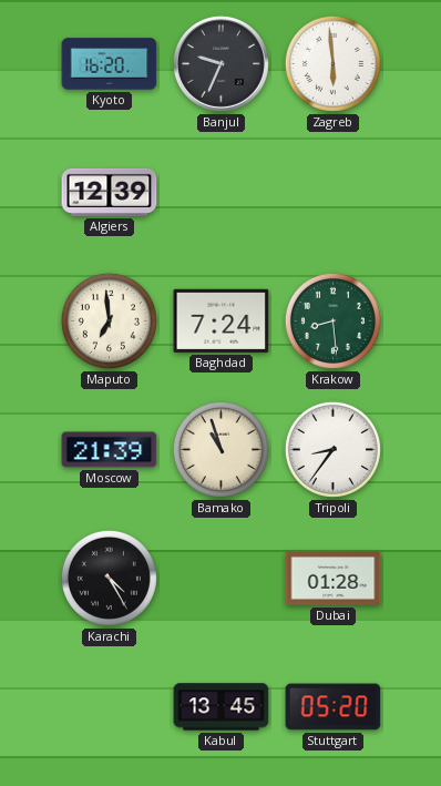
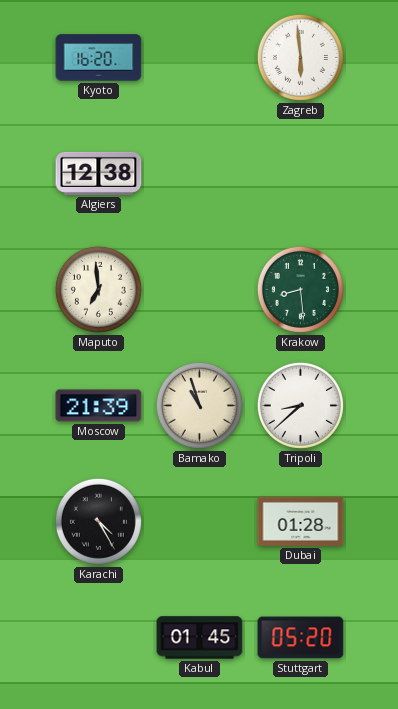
Banjul: 9:34 -> none (221, 63)
Algiers: 12:39 -> 12:38 (99, 173)
Baghdad: 7:24 -> none (222, 320)
Tripoli: 8:36 -> 8:38 (300, 405)
Kabul: 13:45 -> 01:45 (200, 638)
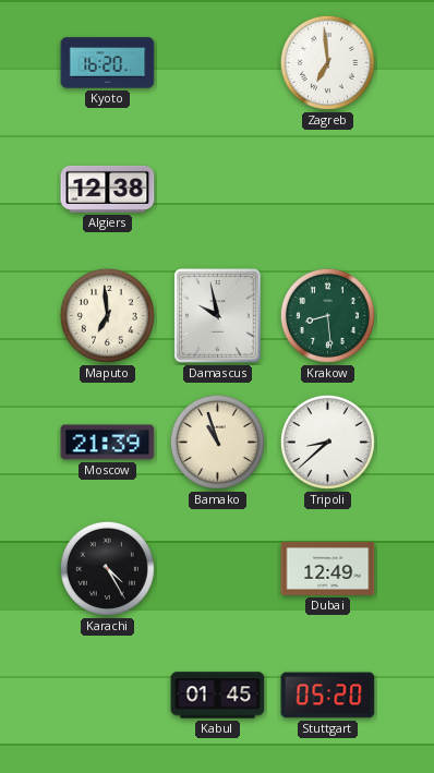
Zagreb: 5:59 -> 6:59 (327, 62)
Damascus: none -> 9:58 (218, 316)
Dubai: 01:28 -> 12:49 (328, 568)
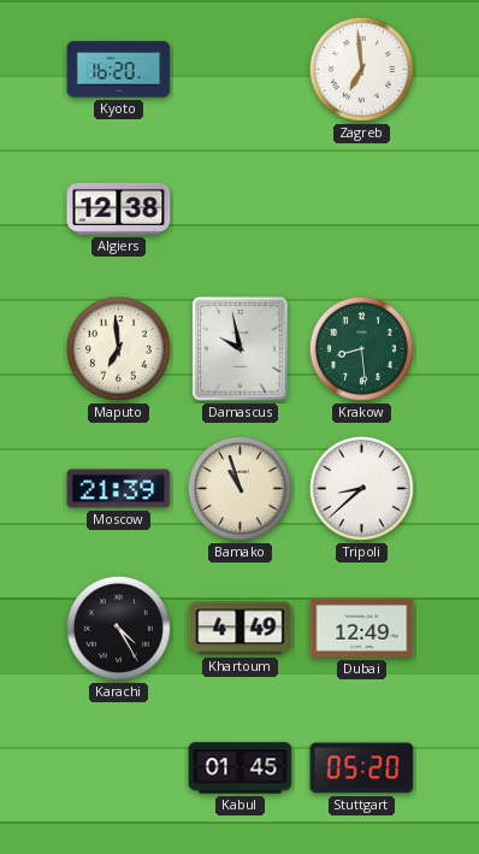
Khartoum: none -> 4:49 (241, 629)
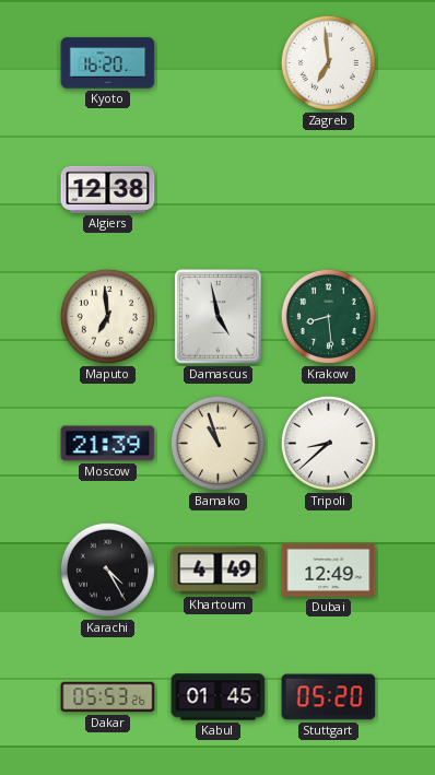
Damascus: 9:58 -> 4:58 (219, 317)
Dakar: none -> 05:53 (108, 697)
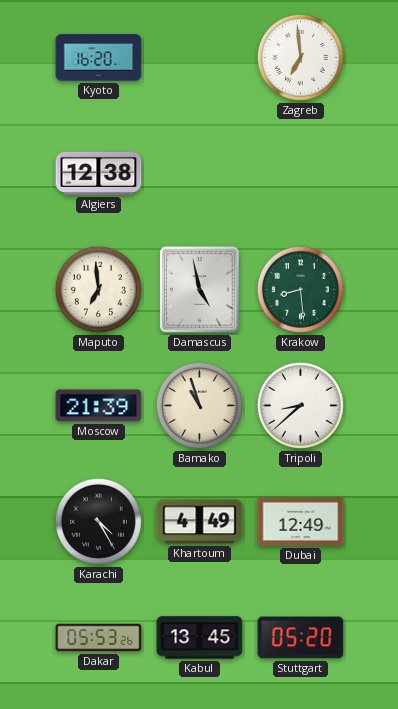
Kabul: 01:45 -> 13:45 (200, 638)
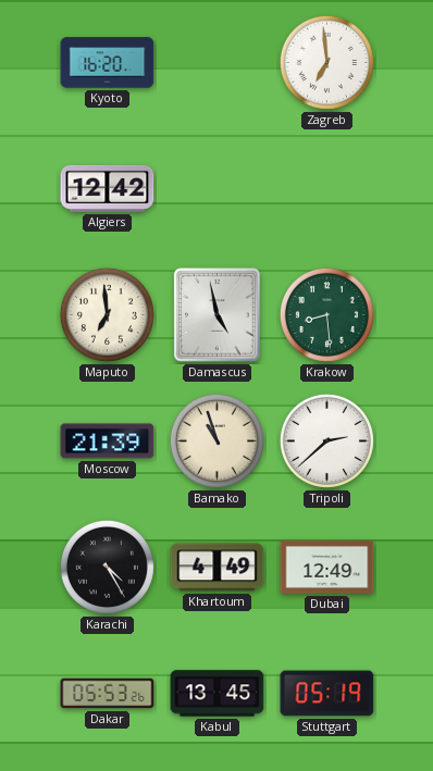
Algiers: 12:38 -> 12:42 (108, 188)
Tripoli: 8:38 -> 2:38 (326, 440)
Stuttgart: 05:20 -> 05:19 (327, 694)
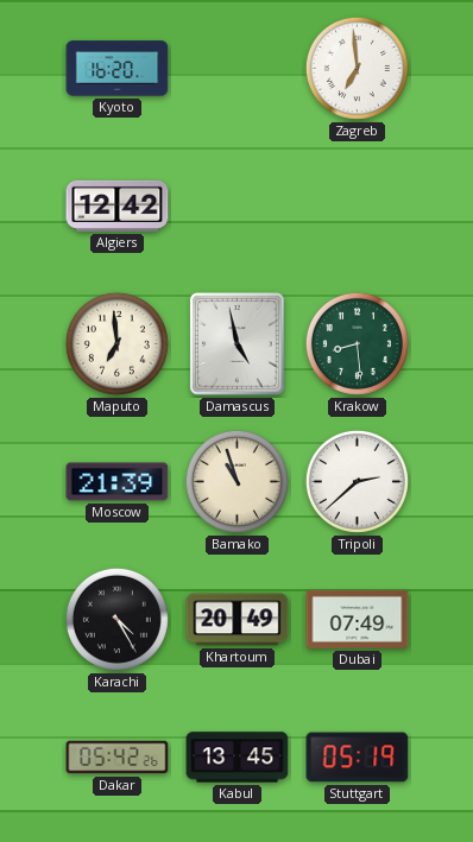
Khartoum: 4:49 -> 20:49 (238, 620)
Dubai: 12:49 -> 07:49 (358, 619)
Dakar: 05:53 -> 05:42 (118, 758)
